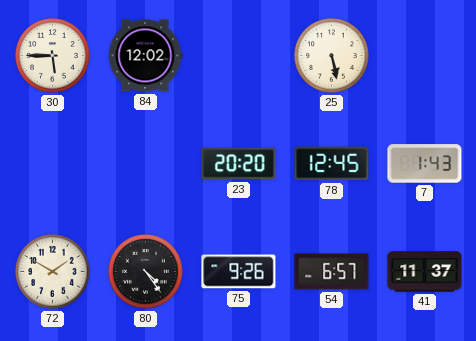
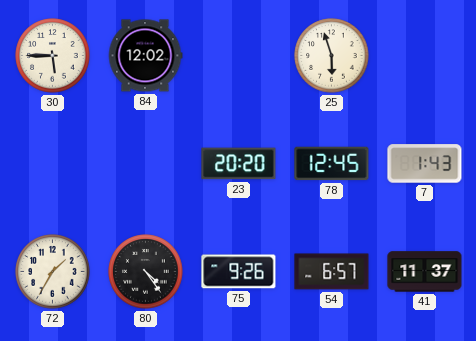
25: 5:28 -> 5:57 (332, 56)
72: 1:50 -> 1:35 (53, 272)
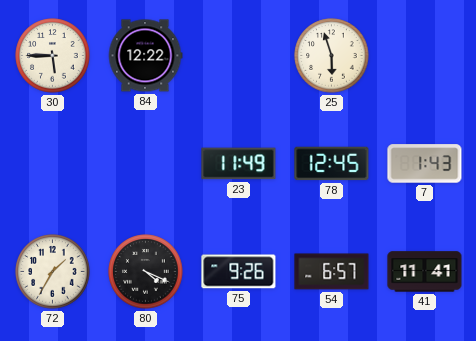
84: 12:02 -> 12:22 (145, 56)
23: 20:20 -> 11:49 (239, 164)
80: 4:24 -> 4:19 (146, 272)
41: 11:37 -> 11:41 (425, 272)
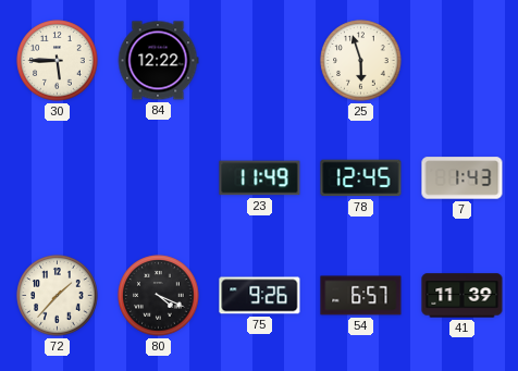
72: 1:35 -> 1:37 (58, 296)
41: 11:41 -> 11:39 (462, 296)
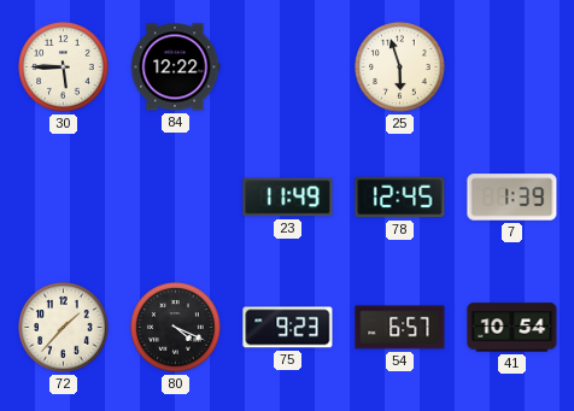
7: 1:43 -> 1:39 (512, 198)
75: 9:26 -> 9:23 (288, 328)
41: 11:39 -> 10:54 (512, 328)
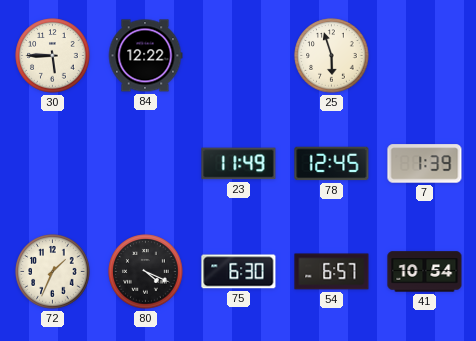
72: 1:37 -> 1:34 (53, 272)
75: 9:23 -> 6:30 (239, 272)
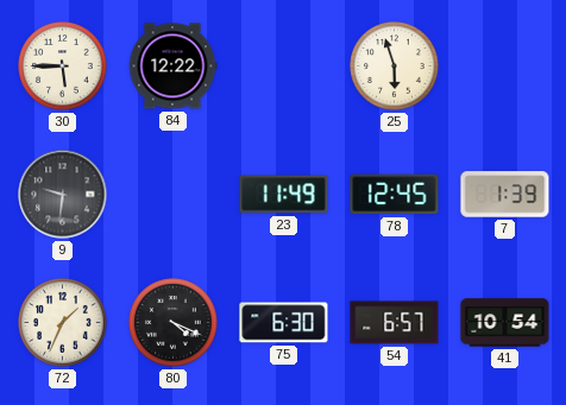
9: none -> 9:31 (63, 195)
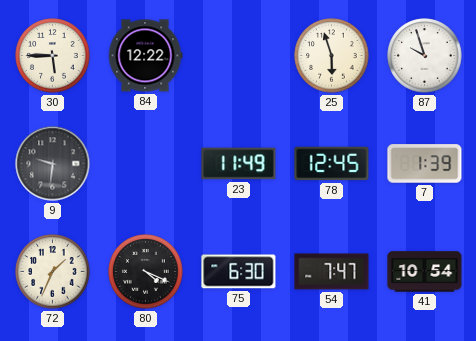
87: none -> 9:57 (425, 56)
54: 6:57 -> 7:47 (332, 272)
